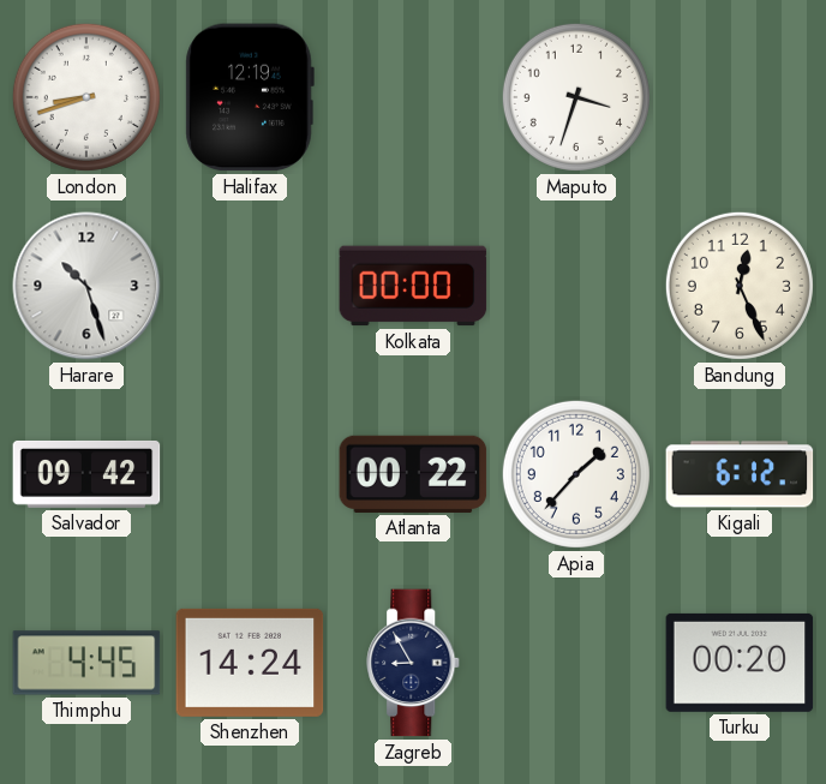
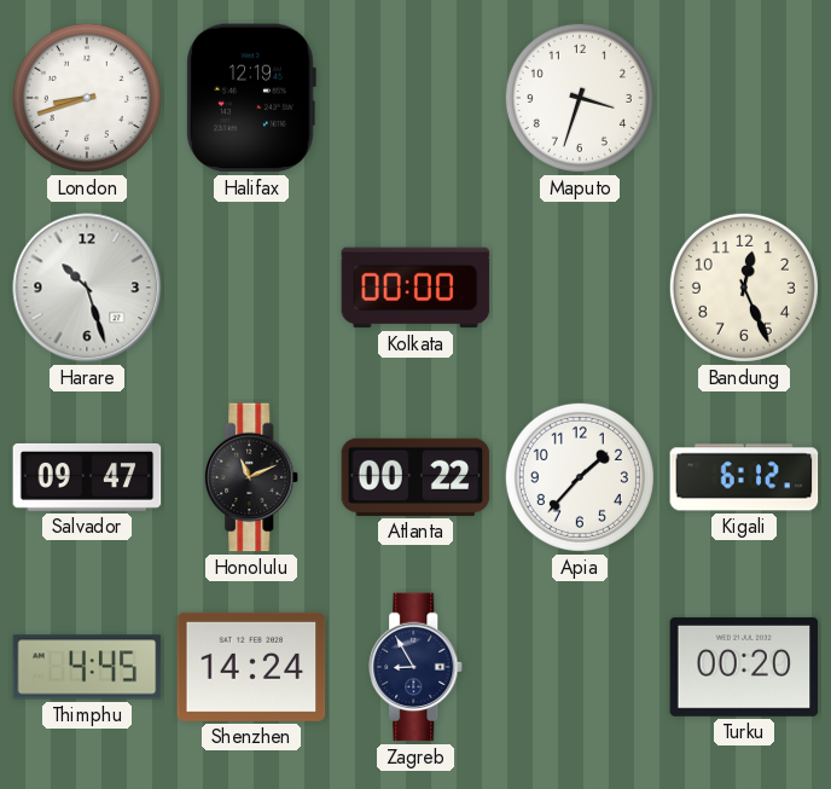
Salvador: 09:42 -> 09:47 (87, 477)
Honolulu: none -> 11:11 (252, 477)
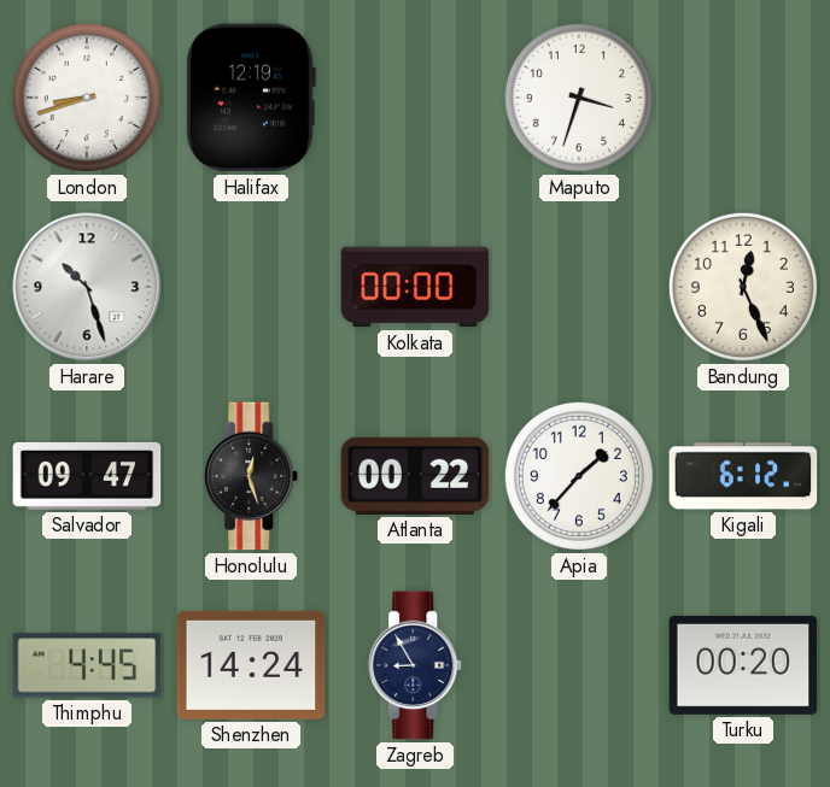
Honolulu: 11:11 -> 12:27 (252, 476)
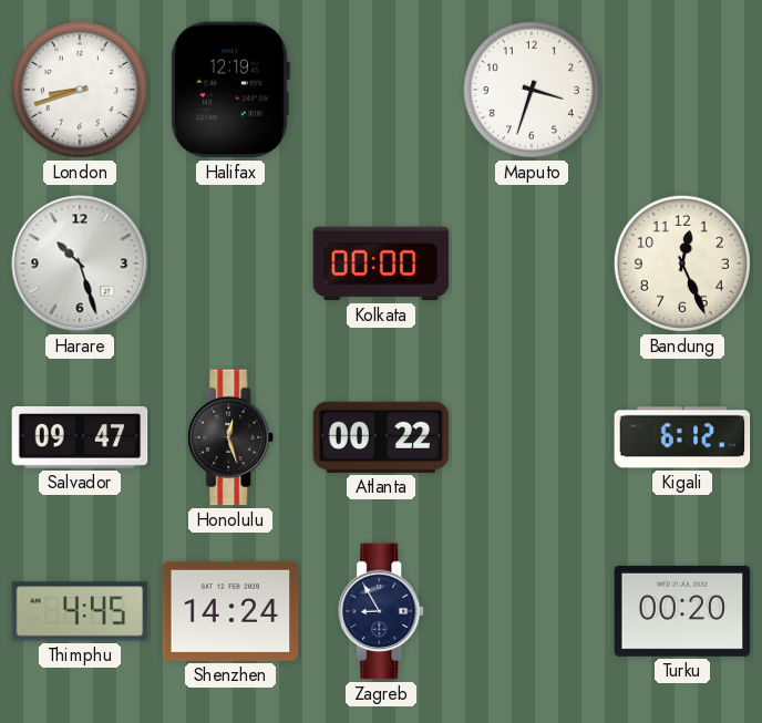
Apia: 1:37 -> none (579, 476)
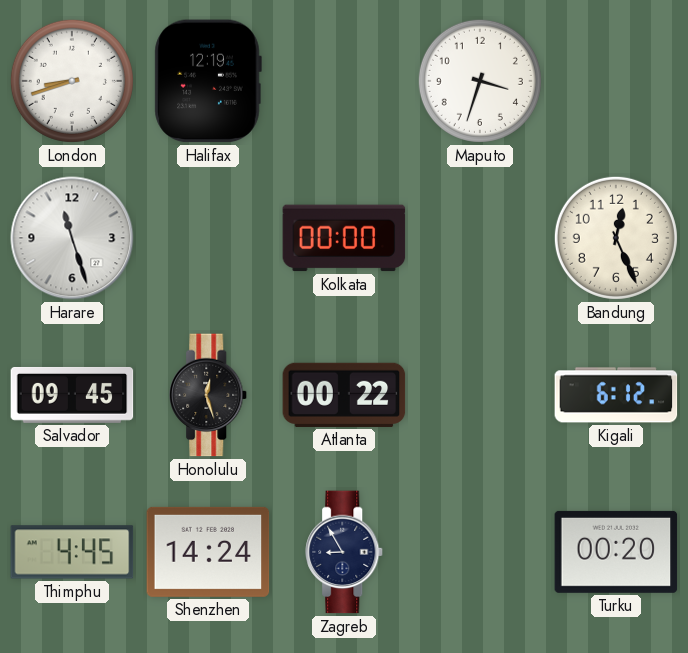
Harare: 10:27 -> 11:27 (72, 238)
Salvador: 09:47 -> 09:45 (72, 395)
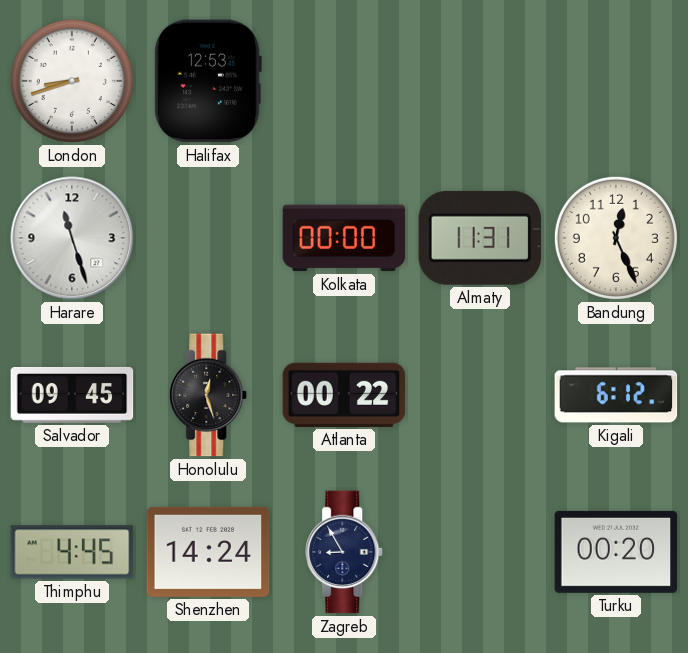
Halifax: 12:19 -> 12:53 (208, 81)
Maputo: 3:33 -> none (480, 81)
Almaty: none -> 11:31 (480, 238)
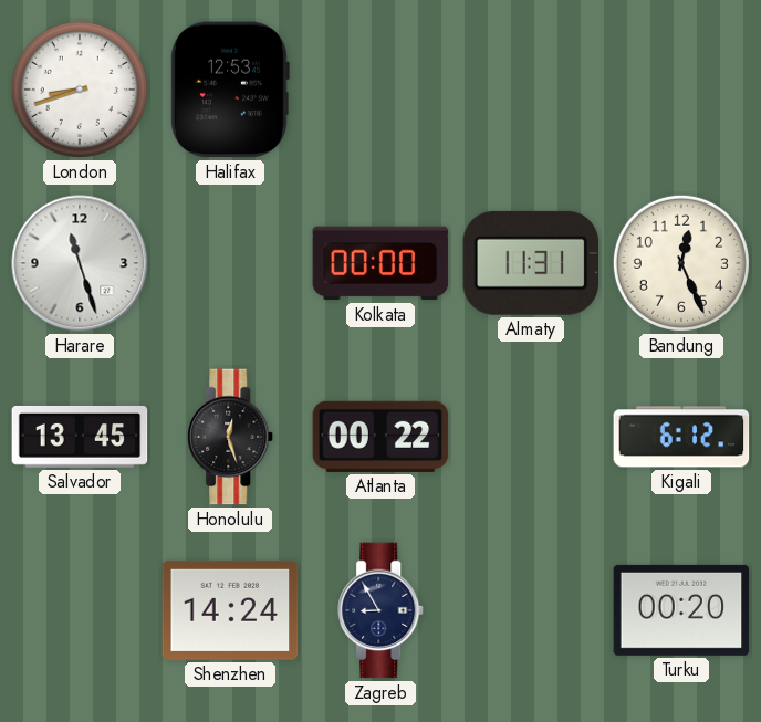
Salvador: 09:45 -> 13:45 (80, 437)
Thimphu: 4:45 -> none (72, 552)
